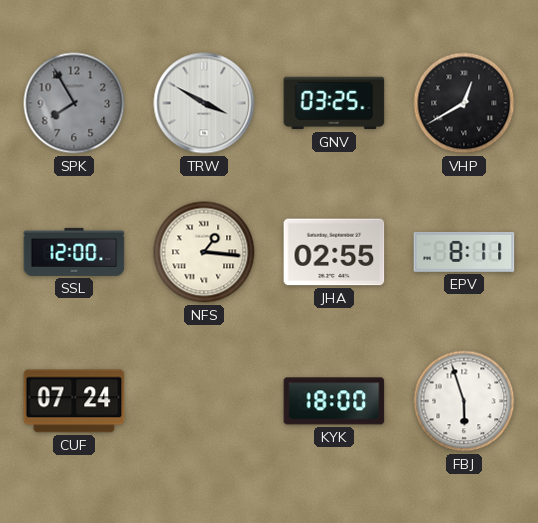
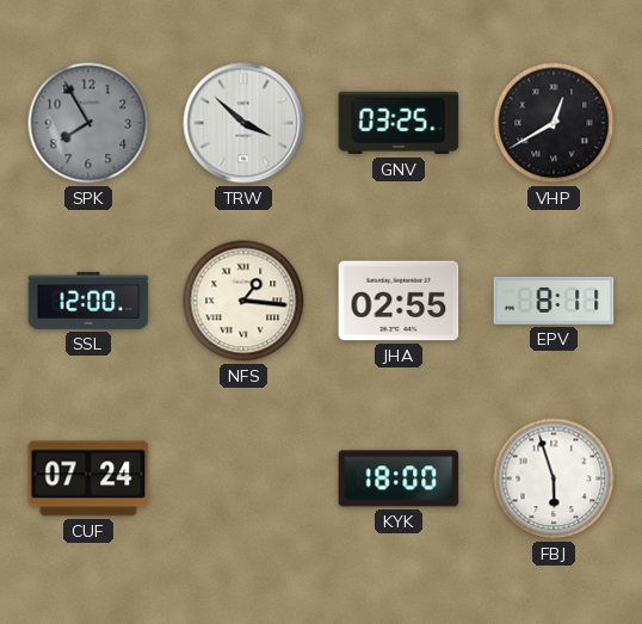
TRW: 3:50 -> 3:52 (243, 123)
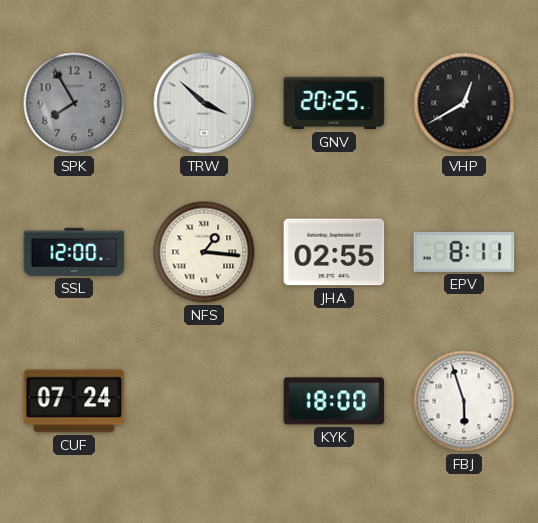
GNV: 03:25 -> 20:25 (334, 103)
